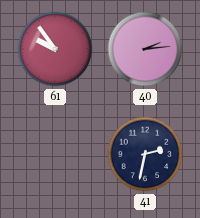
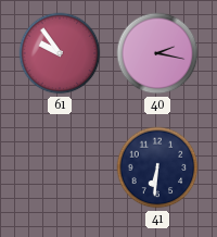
40: 2:14 -> 2:17 (157, 53)
41: 2:32 -> 6:31 (157, 167)
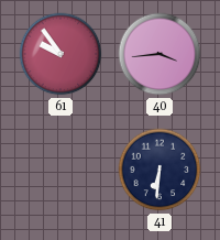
40: 2:17 -> 3:44 (159, 54)
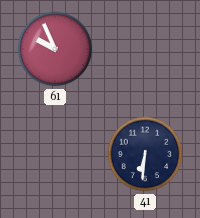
61: 9:54 -> 9:56 (55, 49)
40: 3:44 -> none (159, 54)
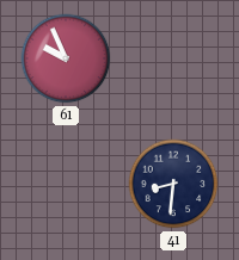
41: 6:31 -> 8:31 (173, 184)
